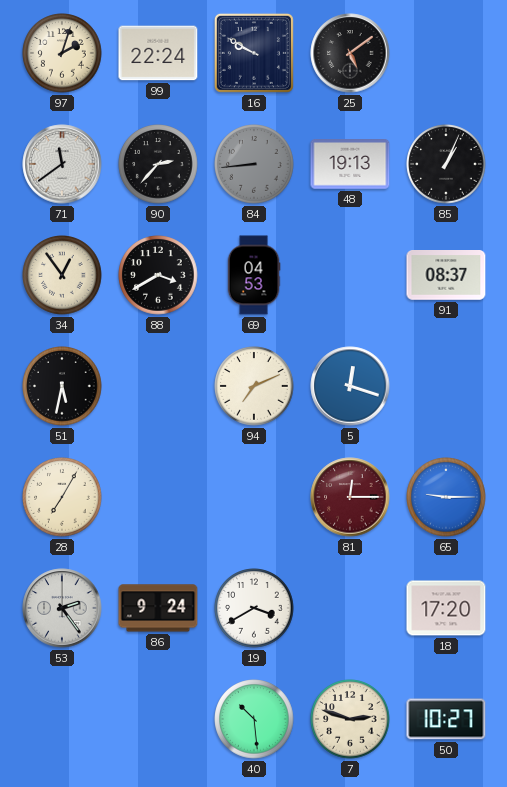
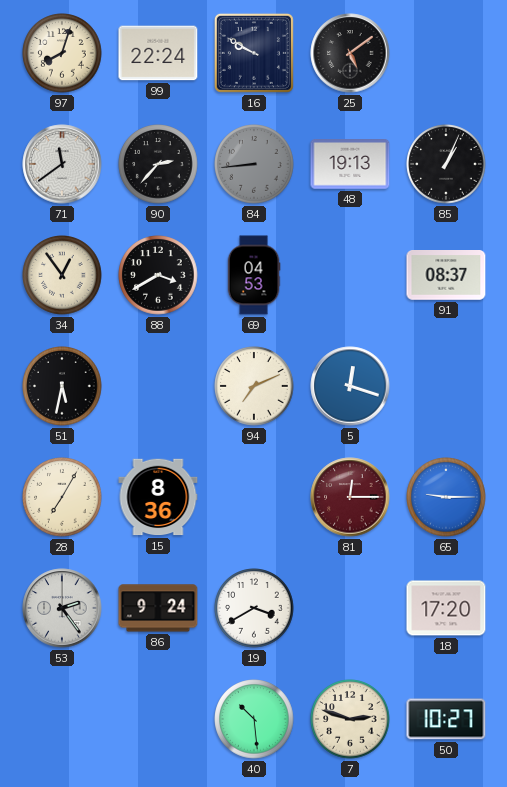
97: 2:03 -> 8:03 (62, 53)
15: none -> 8:36 (158, 497)
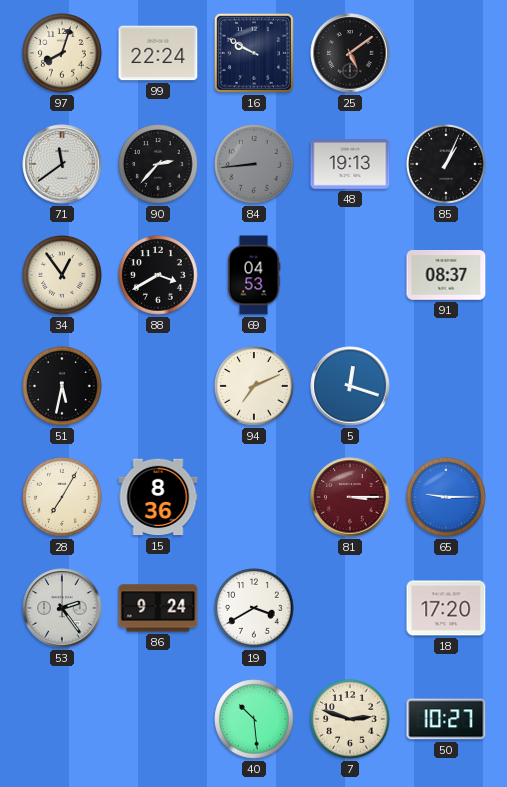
81: 12:15 -> 3:15 (350, 497)
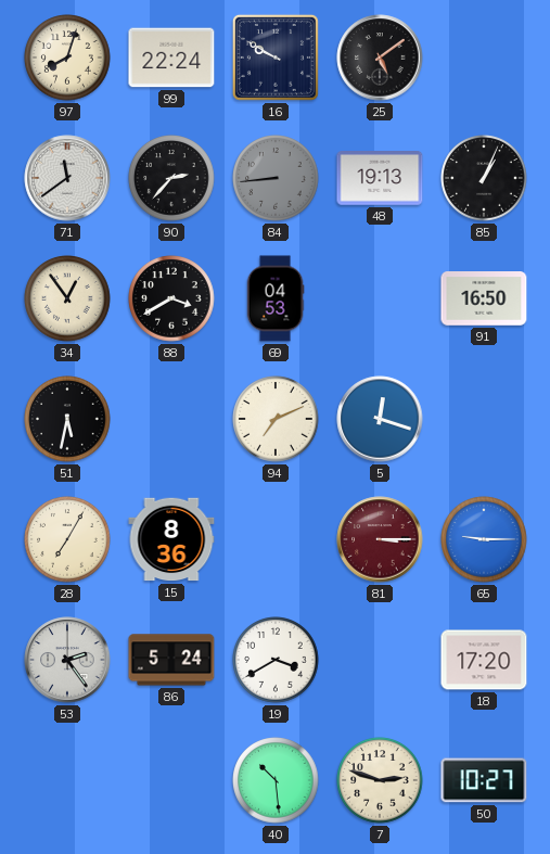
91: 08:37 -> 16:50 (484, 298)
86: 9:24 -> 5:24 (171, 660)
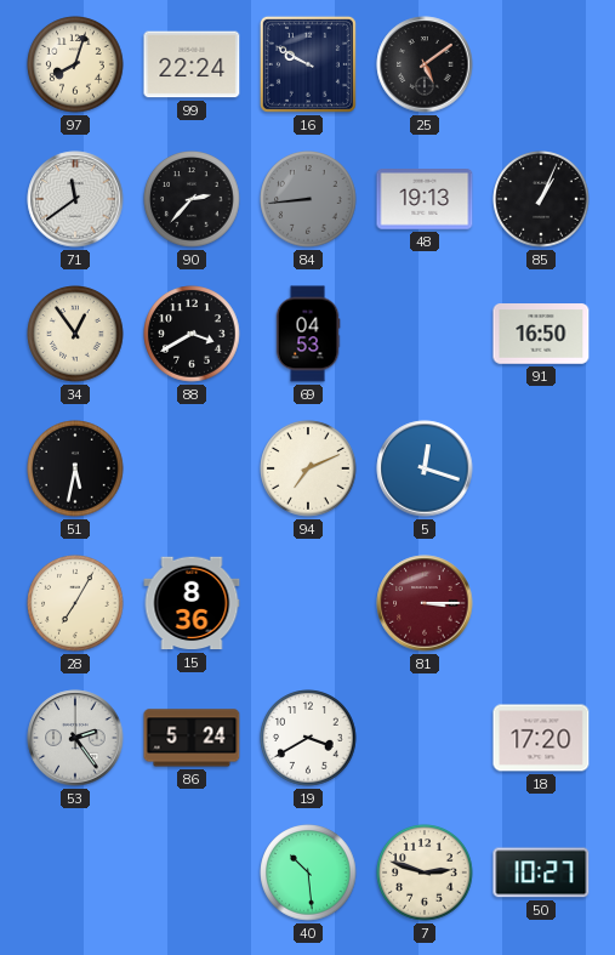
65: 9:15 -> none (484, 539)
